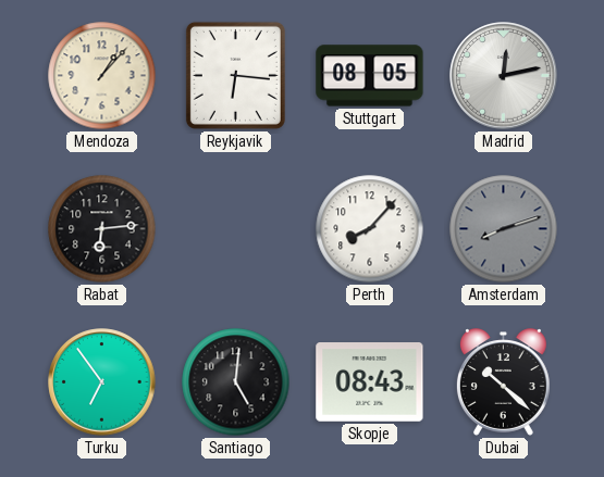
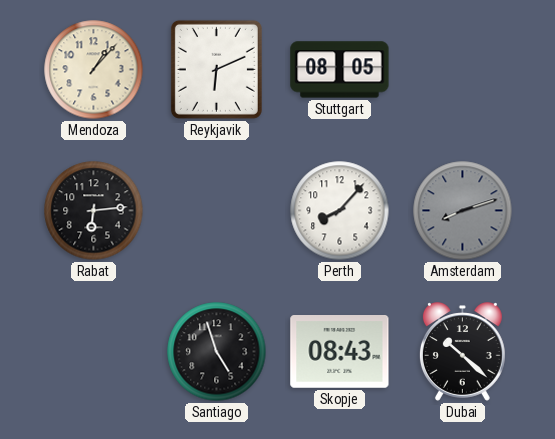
Reykjavik: 6:16 -> 6:11 (216, 69)
Madrid: 12:13 -> none (504, 76)
Turku: 6:54 -> none (102, 382)
Santiago: 5:01 -> 4:57 (217, 352)
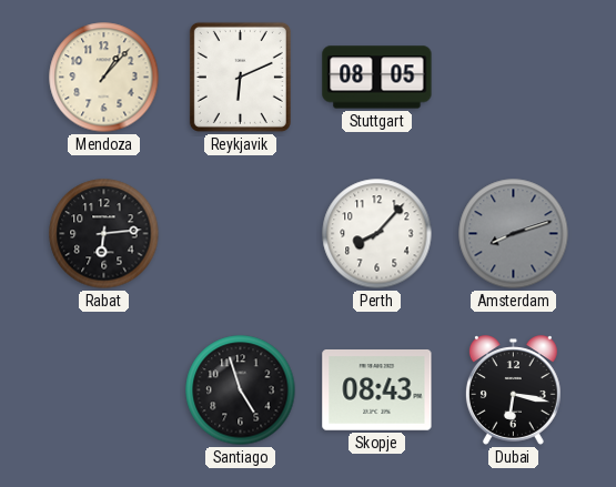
Dubai: 10:22 -> 6:17 (513, 390)
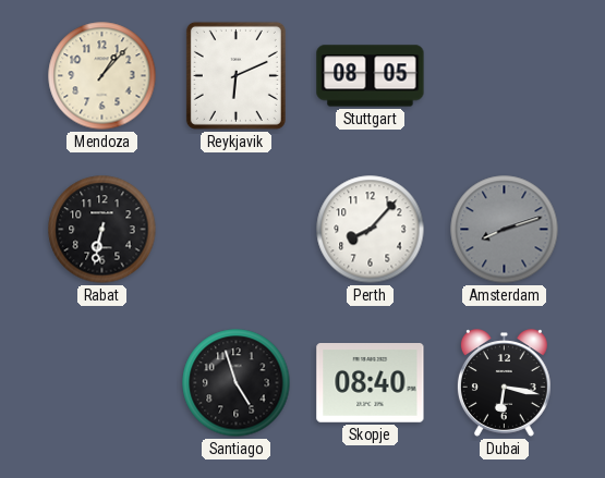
Rabat: 6:14 -> 6:32 (102, 230)
Skopje: 08:43 -> 08:40 (371, 383)
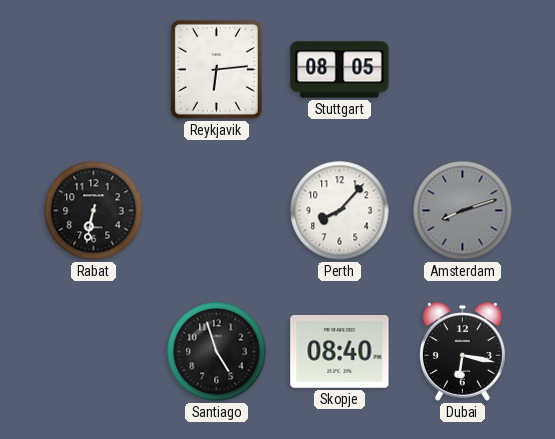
Mendoza: 1:07 -> none (102, 76)
Reykjavik: 6:11 -> 6:14 (216, 69)
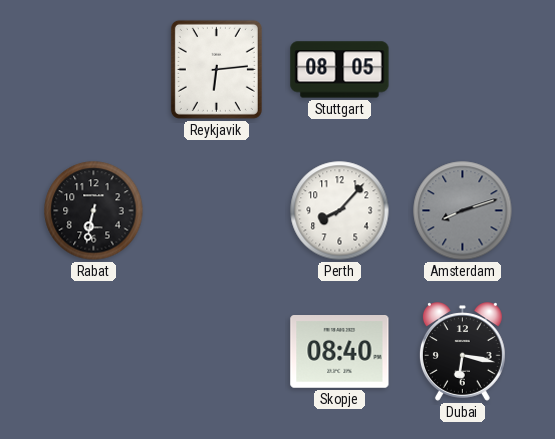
Santiago: 4:57 -> none (217, 352)
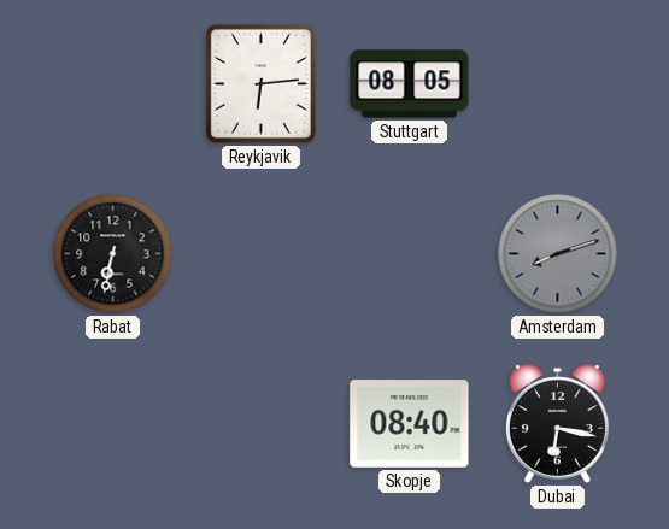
Perth: 8:07 -> none (340, 211)
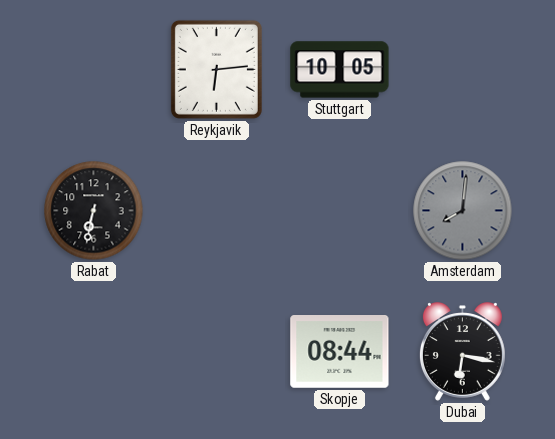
Stuttgart: 08:05 -> 10:05 (340, 70)
Amsterdam: 8:12 -> 8:01 (463, 211)
Skopje: 08:40 -> 08:44 (340, 352)
